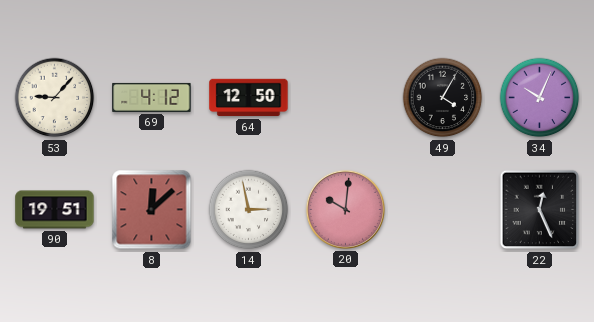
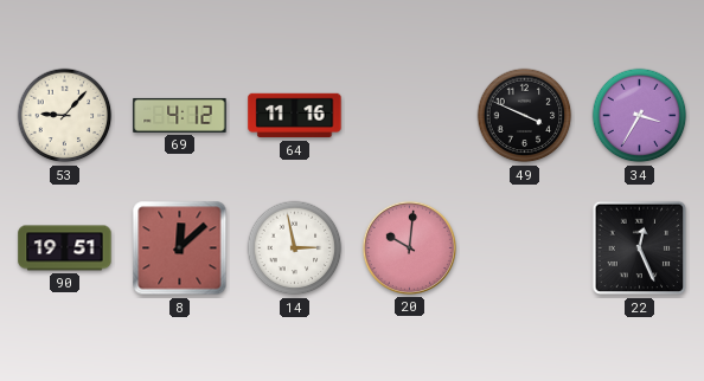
64: 12:50 -> 11:16 (295, 116)
49: 4:05 -> 3:49 (525, 116)
34: 10:04 -> 3:35 (640, 116)
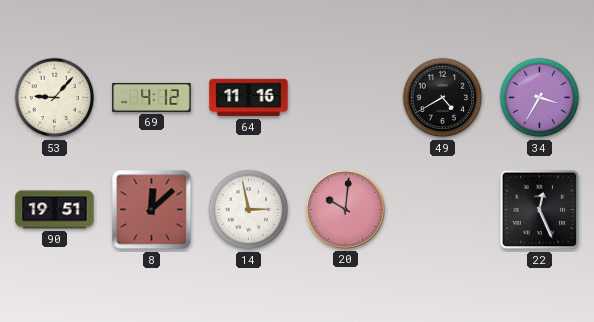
49: 3:49 -> 4:40 (443, 98)
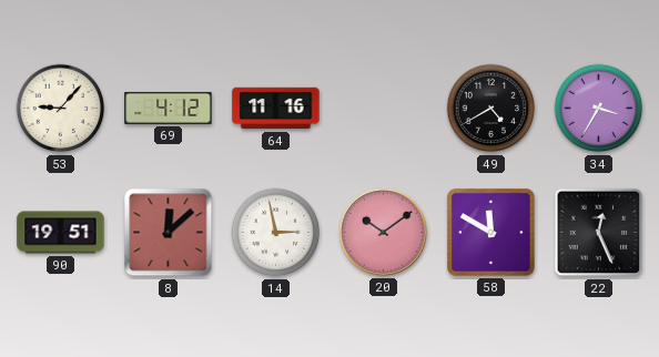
20: 10:01 -> 10:09 (383, 232)
58: none -> 11:50 (491, 233)
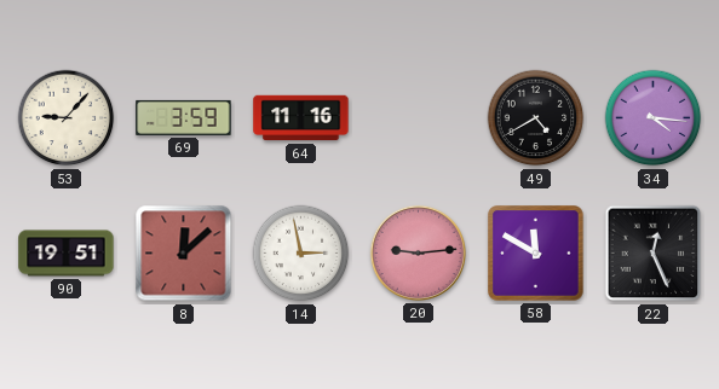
69: 4:12 -> 3:59 (184, 117)
34: 3:35 -> 4:16 (654, 118)
20: 10:09 -> 9:14 (418, 252)
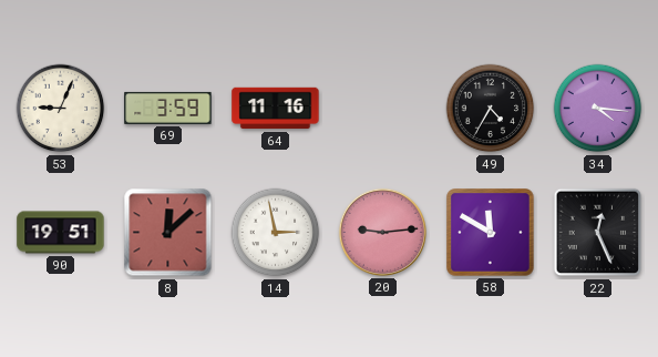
53: 9:07 -> 9:04 (61, 109)
49: 4:40 -> 4:35 (491, 109)
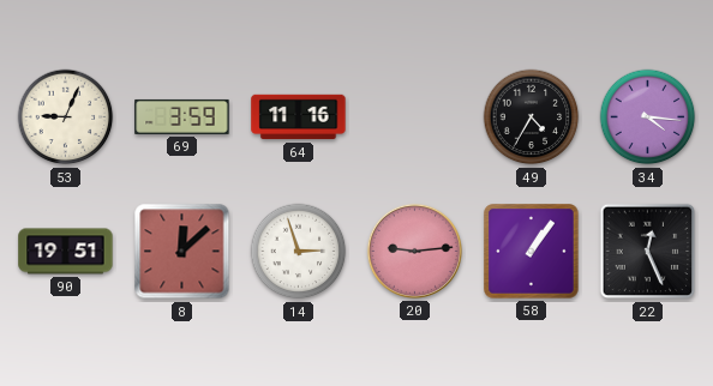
14: 2:58 -> 2:57 (299, 252)
58: 11:50 -> 1:06 (532, 252)
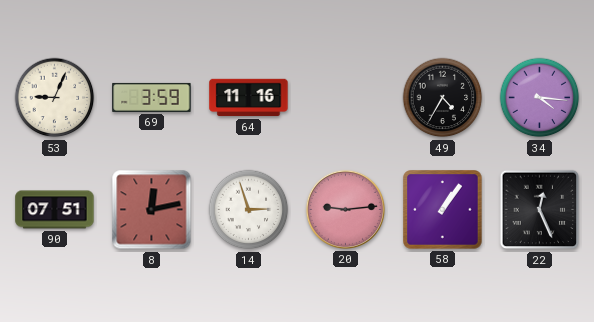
90: 19:51 -> 07:51 (55, 210)
8: 12:08 -> 12:13 (152, 210)
